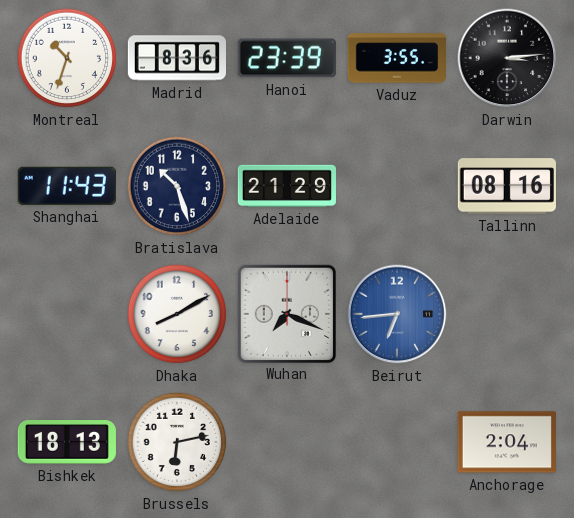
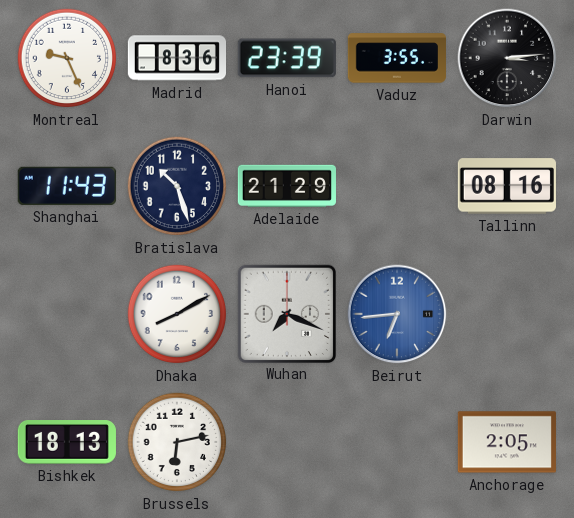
Montreal: 10:33 -> 9:26 (67, 58)
Anchorage: 2:04 -> 2:05 (507, 442)
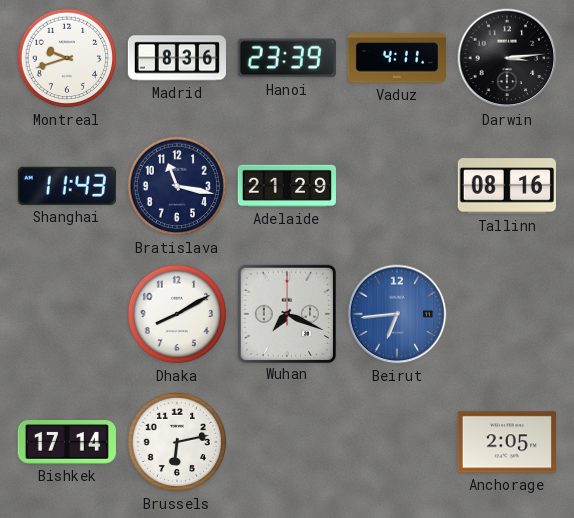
Montreal: 9:26 -> 9:42 (67, 58)
Vaduz: 3:55 -> 4:11 (397, 58)
Bratislava: 10:27 -> 11:17 (177, 186)
Bishkek: 18:13 -> 17:14 (67, 443)
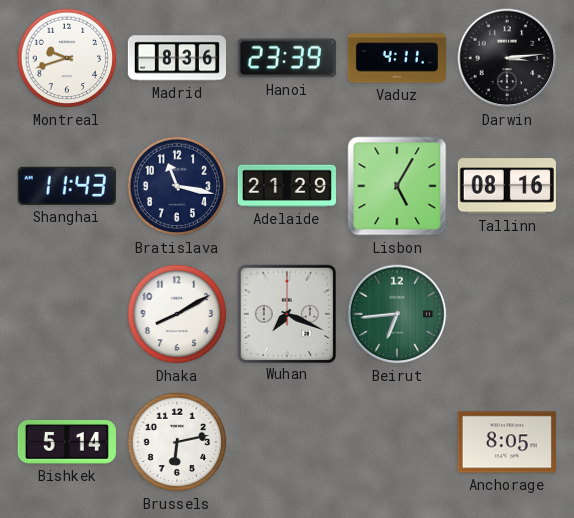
Lisbon: none -> 5:05 (397, 186)
Beirut dial: blue -> green (397, 314)
Bishkek: 17:14 -> 5:14 (67, 443)
Anchorage: 2:05 -> 8:05 (507, 442)
